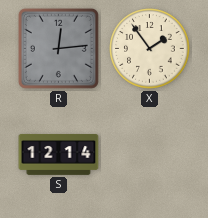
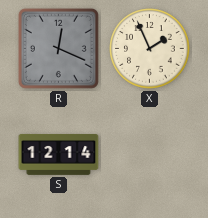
R: 12:14 -> 12:19 (58, 48)
X: 1:54 -> 1:56 (150, 49)
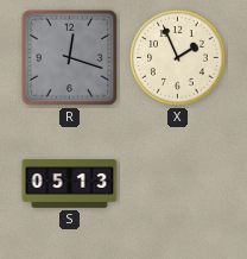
R: 12:19 -> 12:18 (69, 57)
S: 12:14 -> 05:13 (70, 184)
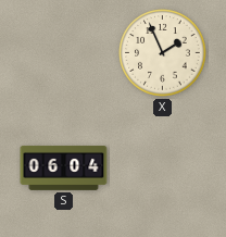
R: 12:18 -> none (69, 57)
S: 05:13 -> 06:04 (64, 169)
